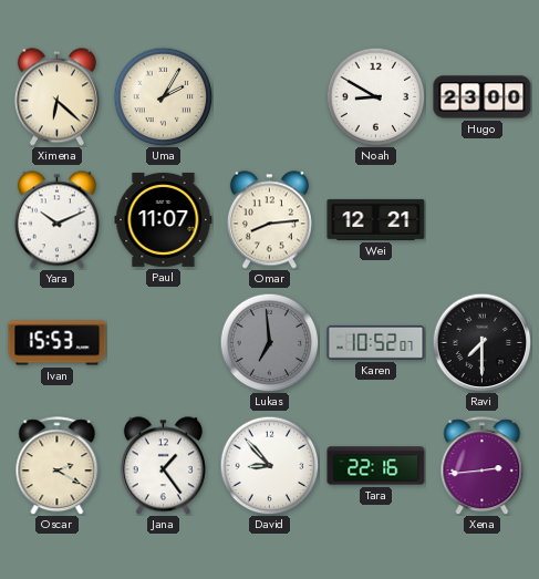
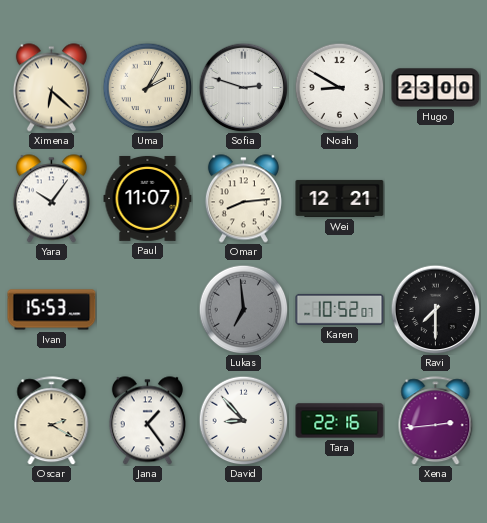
Sofia: none -> 2:48 (243, 87)
Yara: 10:11 -> 10:06 (51, 199)
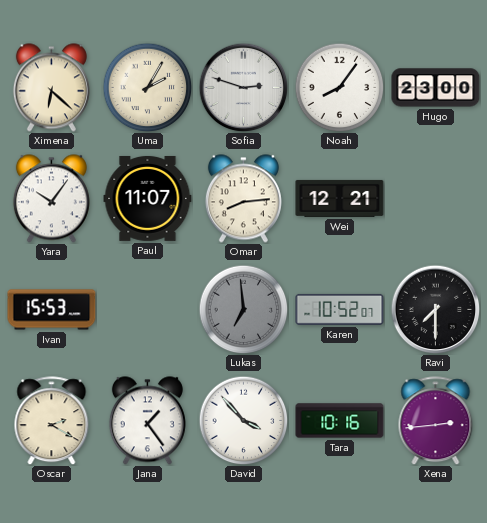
Noah: 8:50 -> 8:06 (339, 87)
David: 8:53 -> 3:53 (243, 420)
Tara: 22:16 -> 10:16 (340, 421)
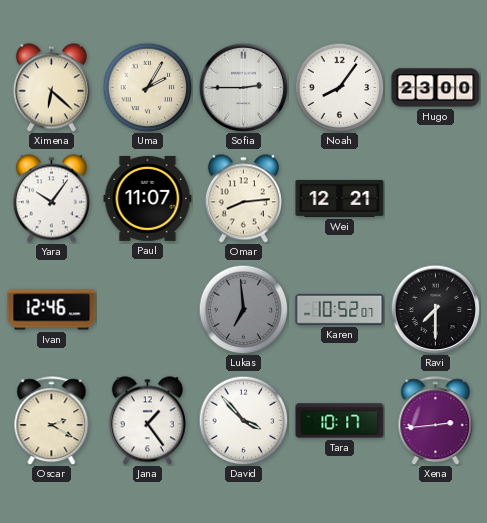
Sofia: 2:48 -> 2:45 (243, 87)
Ivan: 15:53 -> 12:46 (52, 310)
Tara: 10:16 -> 10:17 (340, 421)
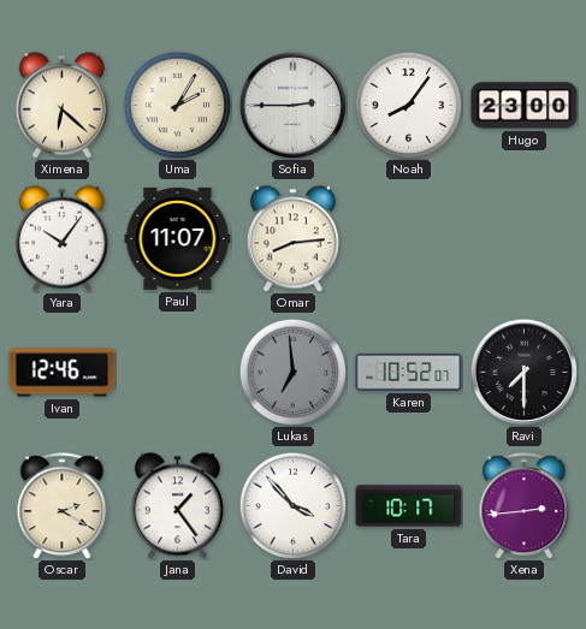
Wei: 12:21 -> none (340, 198)
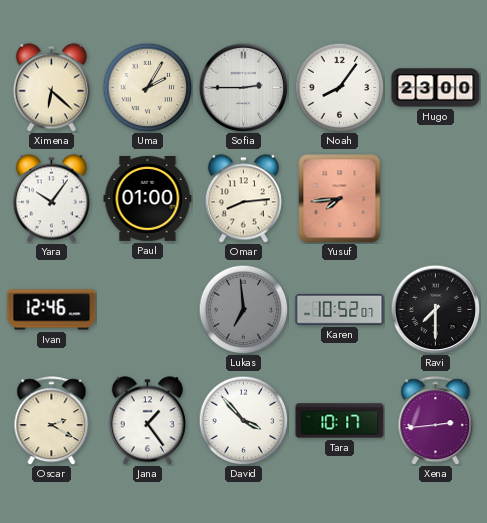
Paul: 11:07 -> 01:00 (148, 198)
Yusuf: none -> 7:44 (340, 199)
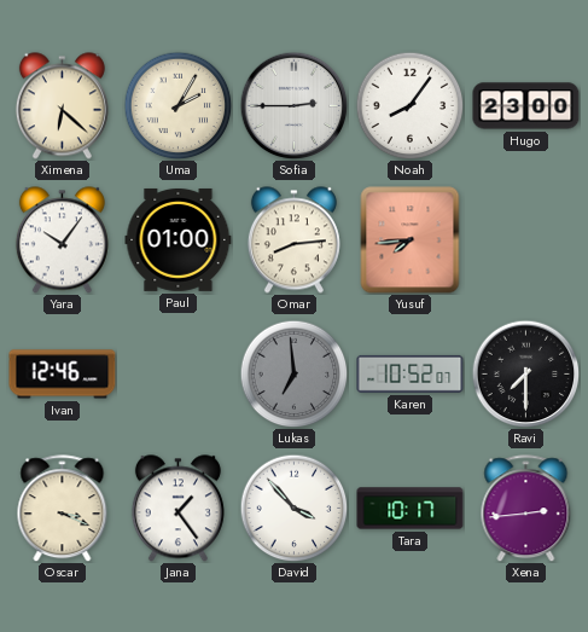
Oscar: 2:20 -> 3:19 (63, 509)
